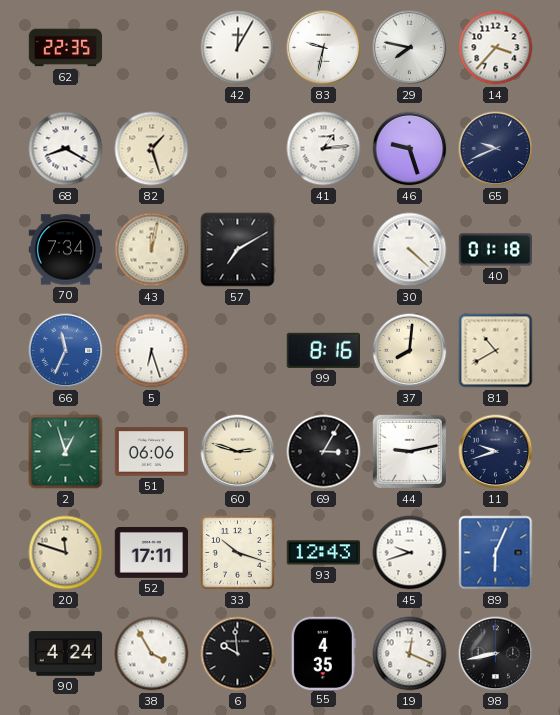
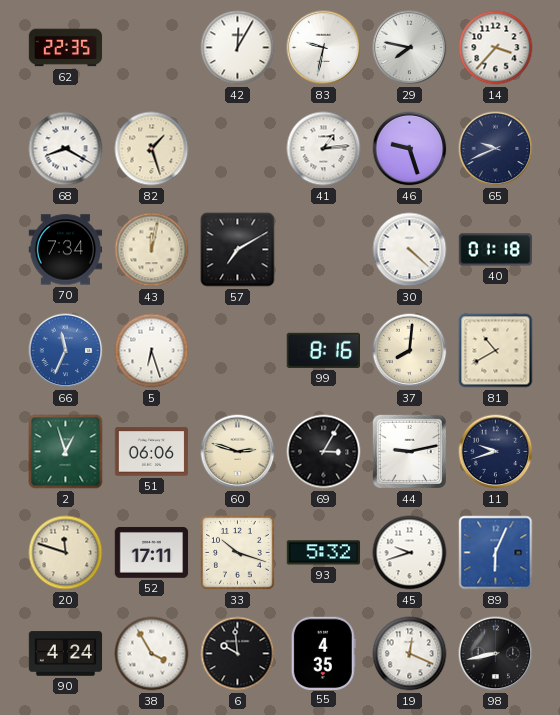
93: 12:43 -> 5:32 (324, 553)
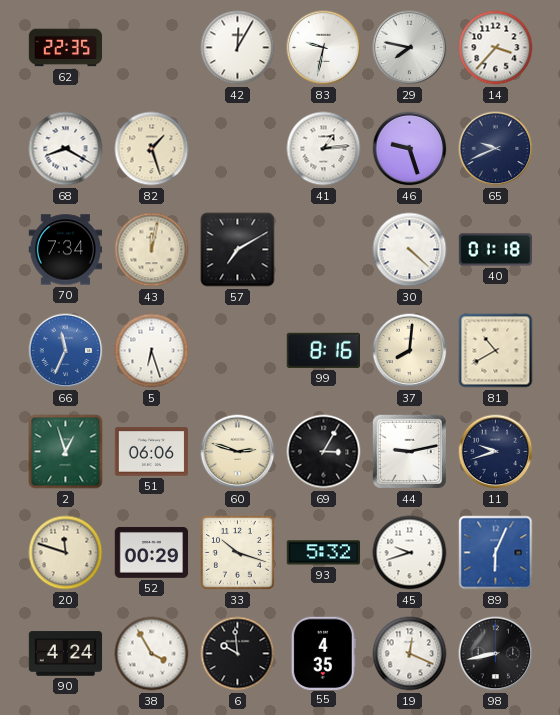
52: 17:11 -> 00:29 (152, 552)
